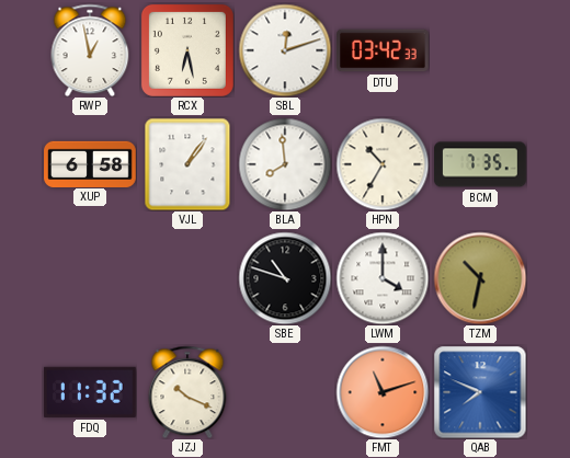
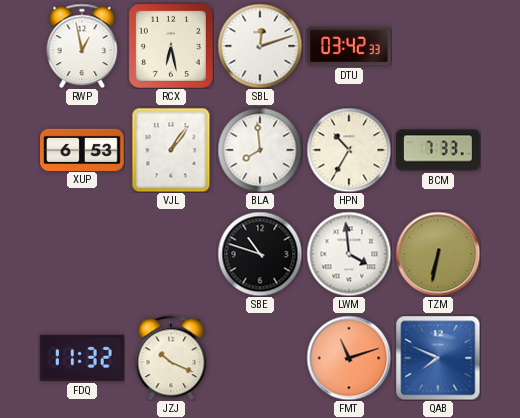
XUP: 6:58 -> 6:53 (82, 149)
BCM: 7:35 -> 7:33 (438, 150)
LWM: 4:00 -> 3:59 (349, 254)
TZM: 10:32 -> 6:32 (438, 254)
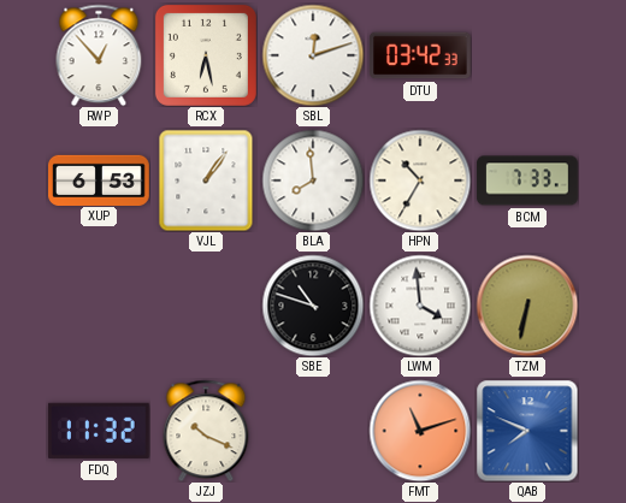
RWP: 12:58 -> 12:53 (99, 55)
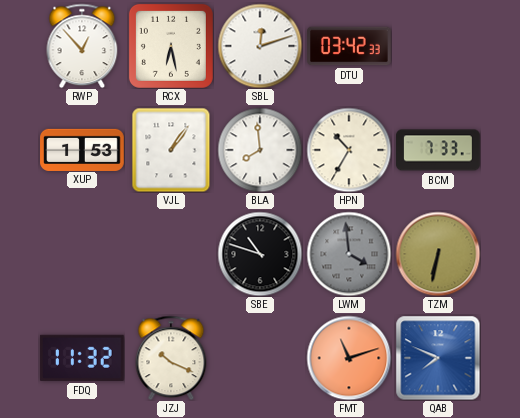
XUP: 6:53 -> 1:53 (82, 149)
LWM dial: white -> grey (349, 254)
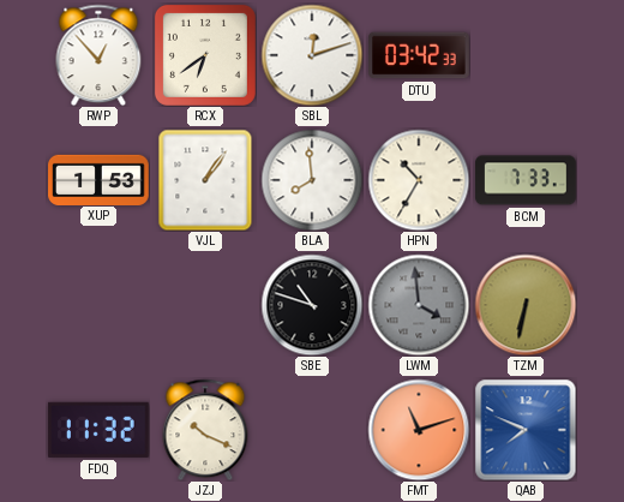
RCX: 6:28 -> 6:39 (205, 55)
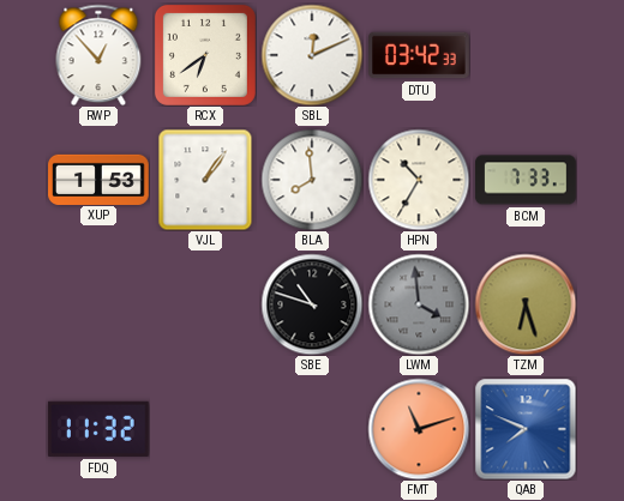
SBL: 12:12 -> 12:11 (312, 55)
TZM: 6:32 -> 6:27 (526, 304)
JZJ: 10:19 -> none (205, 430)
